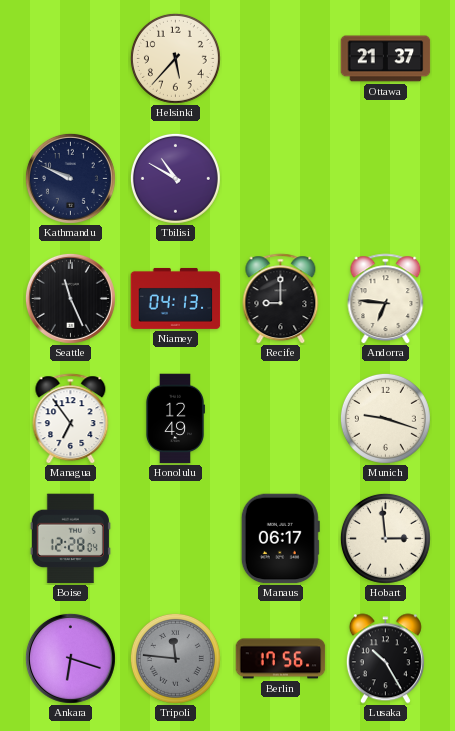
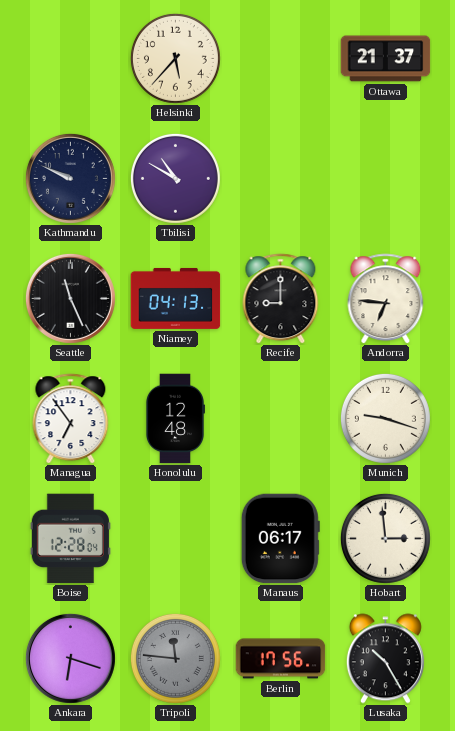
Honolulu: 12:49 -> 12:48 (174, 419)
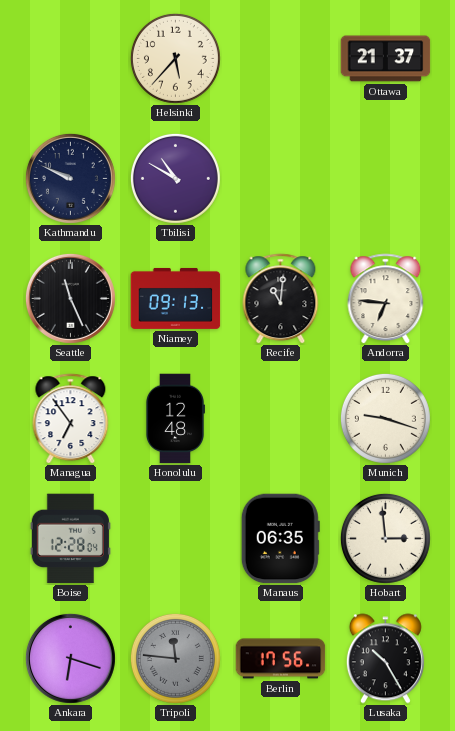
Niamey: 04:13 -> 09:13 (176, 298)
Recife: 9:00 -> 11:01 (281, 299)
Manaus: 06:17 -> 06:35 (280, 539)
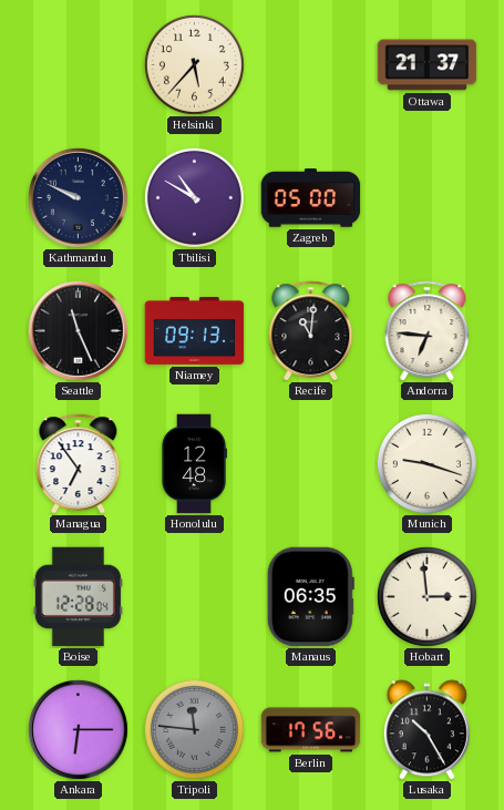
Zagreb: none -> 05:00 (311, 198)
Ankara: 6:18 -> 6:15 (78, 729)
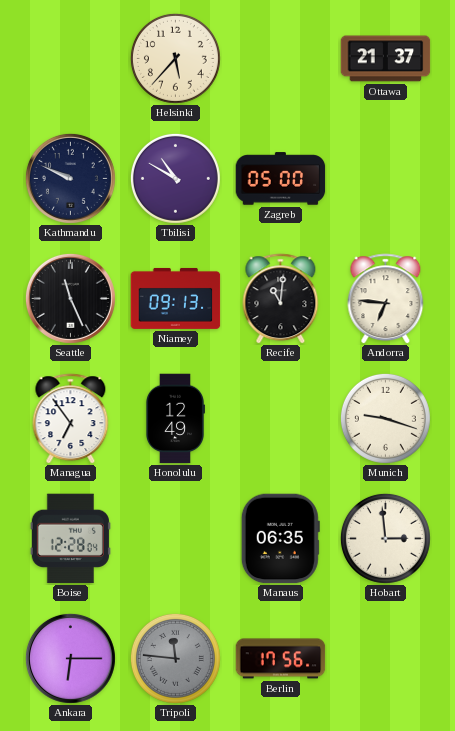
Honolulu: 12:48 -> 12:49 (174, 419)
Lusaka: 10:25 -> none (426, 730)
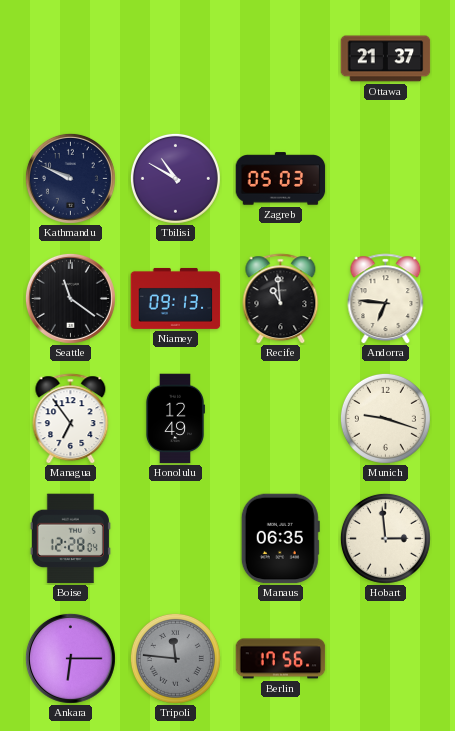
Helsinki: 5:37 -> none (175, 58)
Zagreb: 05:00 -> 05:03 (281, 179)
Seattle: 11:26 -> 11:21 (70, 298)
Recife: 11:01 -> 10:59 (281, 299)
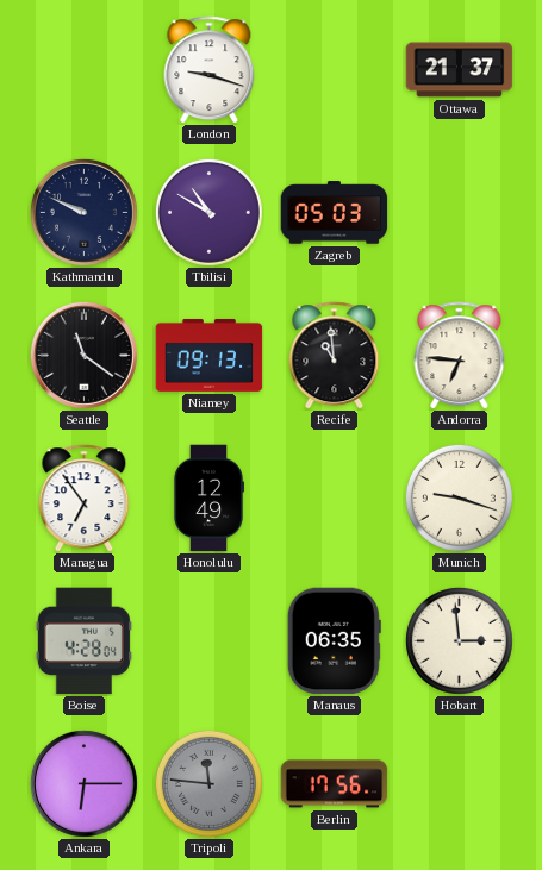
London: none -> 9:18 (210, 70)
Boise: 12:28 -> 4:28 (83, 641)
